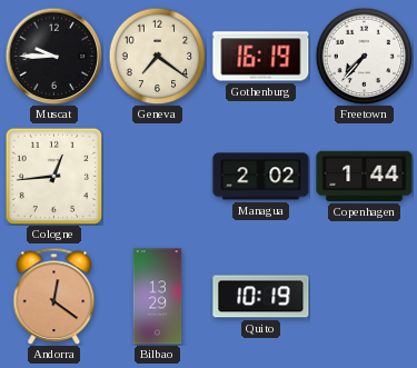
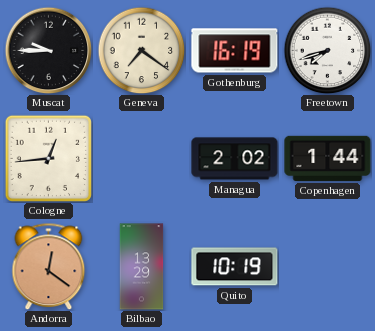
Freetown: 7:37 -> 7:42 (327, 50)
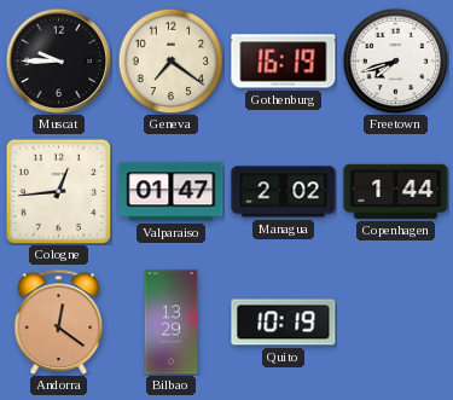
Valparaiso: none -> 01:47 (172, 192)
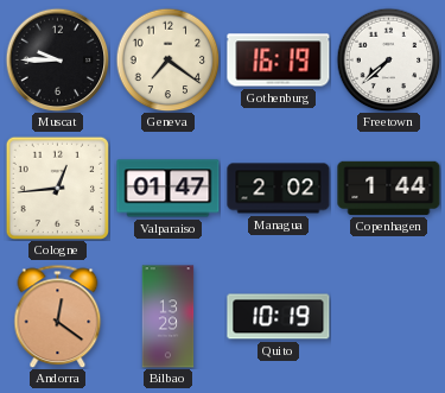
Freetown: 7:42 -> 7:38 (388, 59)
